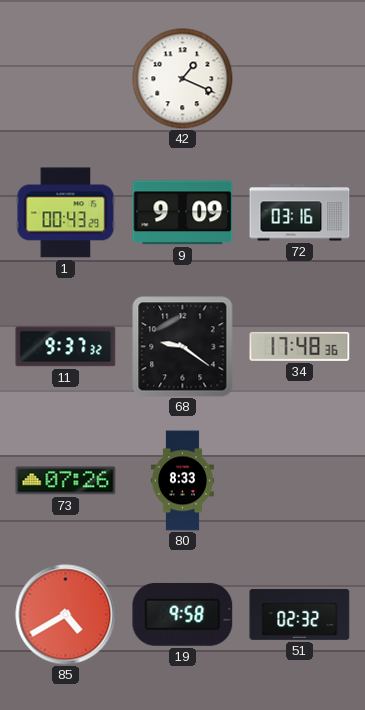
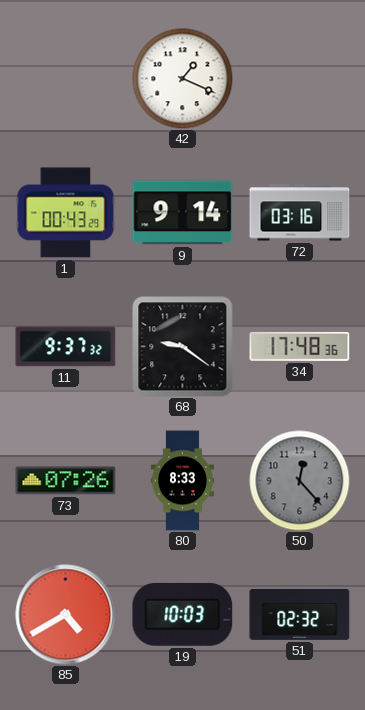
9: 9:09 -> 9:14 (183, 213)
50: none -> 12:23 (300, 481)
19: 9:58 -> 10:03 (183, 614)
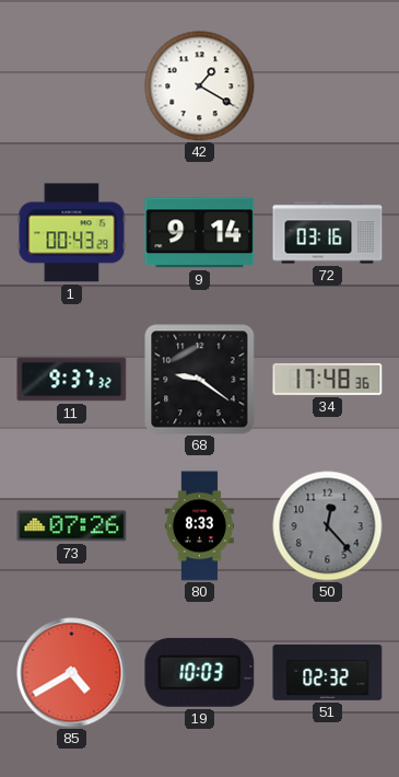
42: 1:19 -> 1:20 (200, 86)
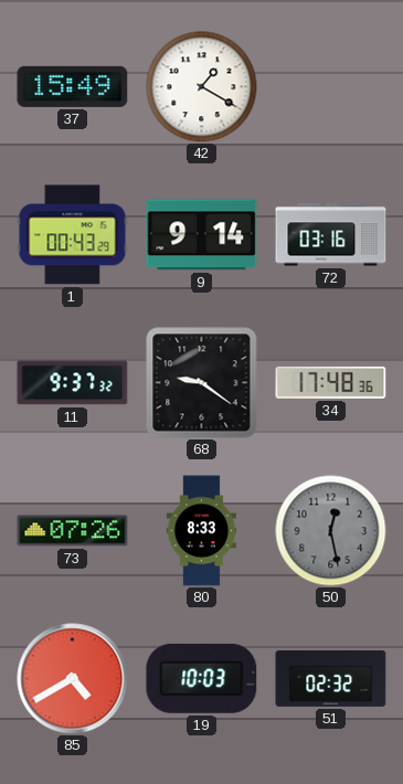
37: none -> 15:49 (73, 86)
50: 12:23 -> 12:28 (331, 531)
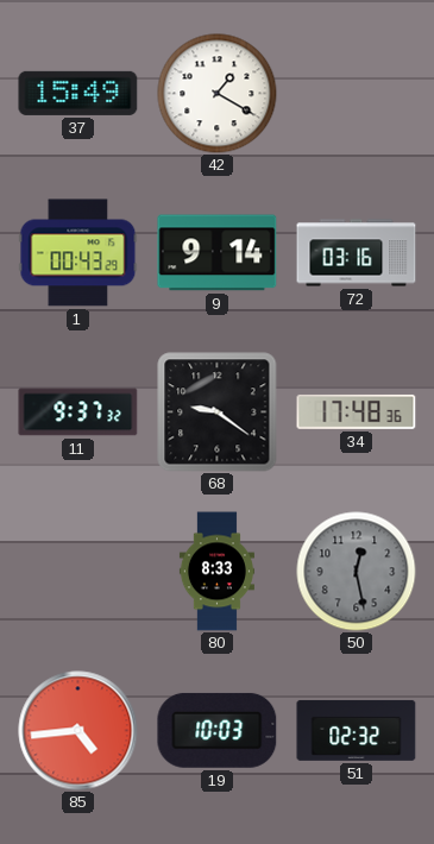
73: 07:26 -> none (73, 531)
85: 4:40 -> 4:44 (78, 731)
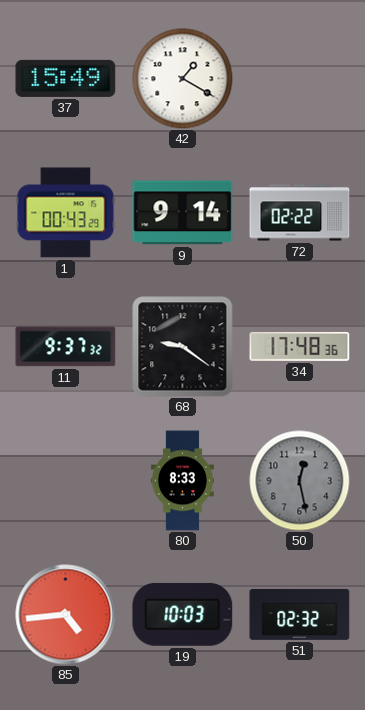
72: 03:16 -> 02:22 (300, 213)
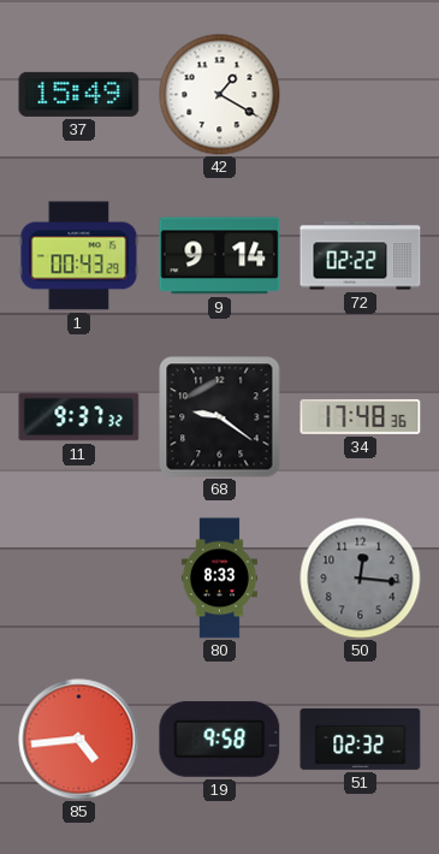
50: 12:28 -> 12:16 (361, 579)
19: 10:03 -> 9:58 (220, 739)
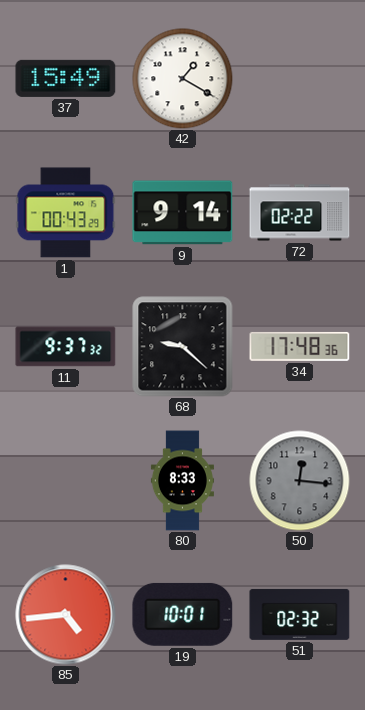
68: 9:21 -> 9:22 (183, 347)
19: 9:58 -> 10:01 (183, 614)
